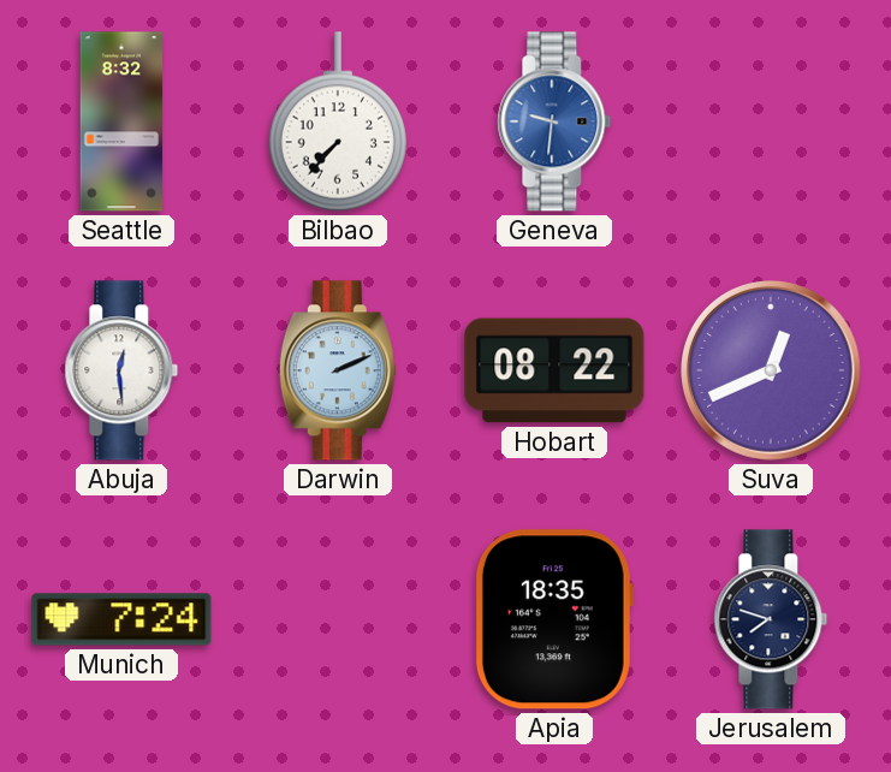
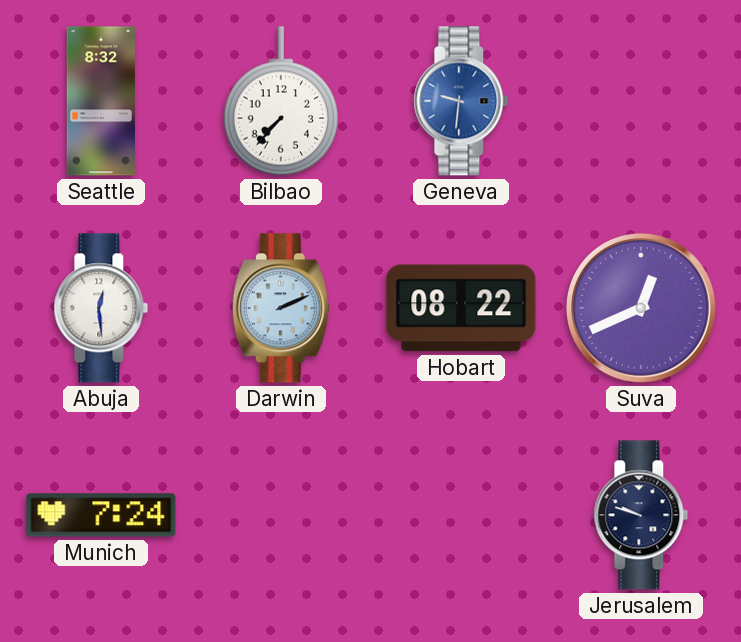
Apia: 18:35 -> none (554, 619)
Jerusalem: 7:48 -> 9:48 (641, 515)
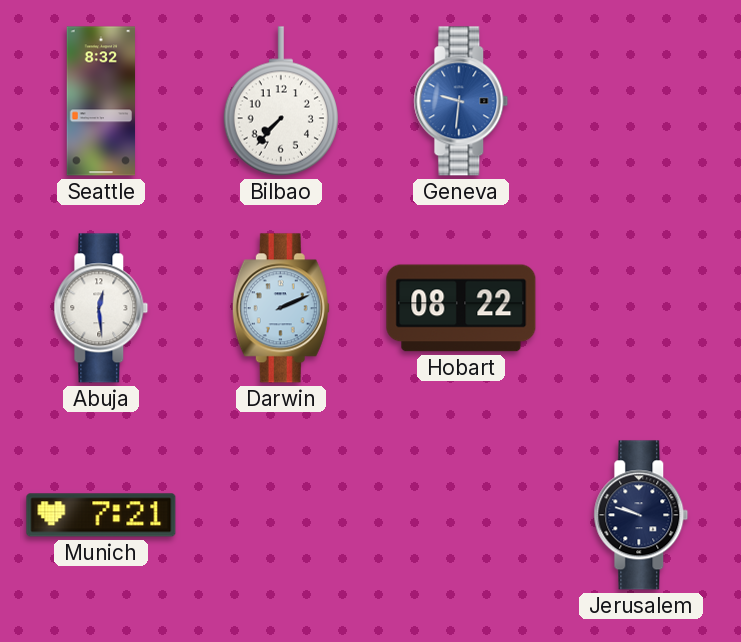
Suva: 12:41 -> none (642, 309)
Munich: 7:24 -> 7:21 (101, 515)
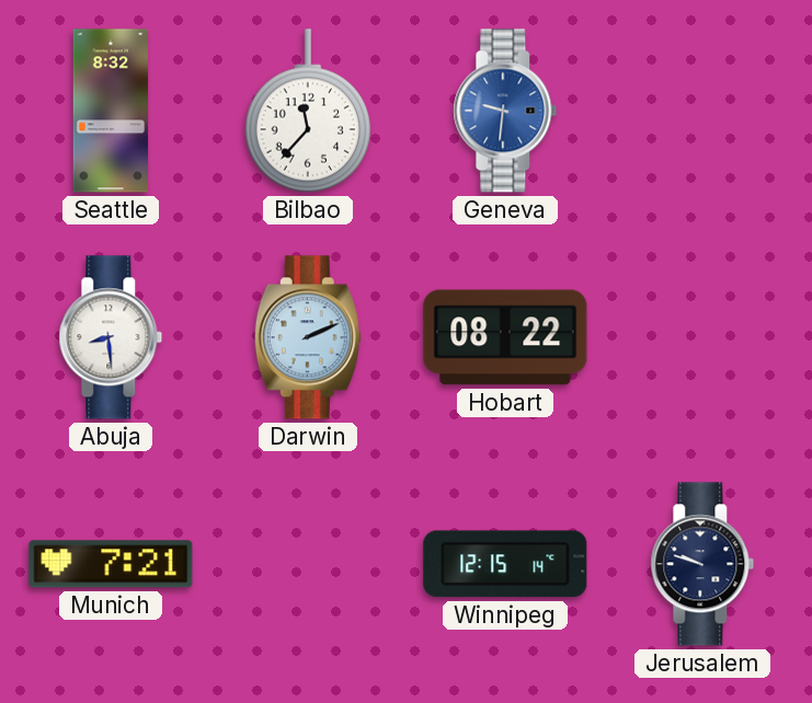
Bilbao: 7:37 -> 11:37 (308, 111)
Abuja: 12:29 -> 8:29 (111, 337)
Winnipeg: none -> 12:15 (505, 564)
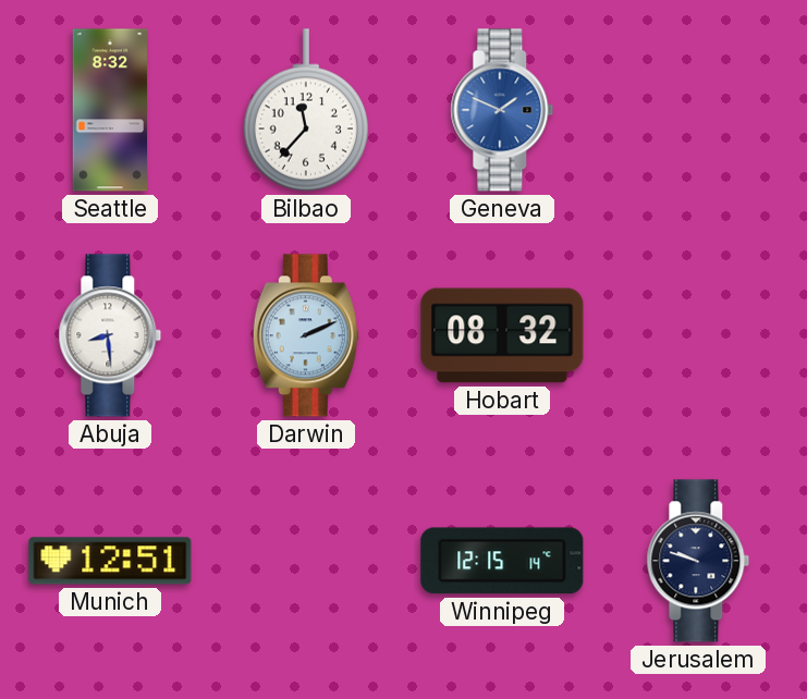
Geneva: 9:31 -> 1:49 (502, 110)
Hobart: 08:22 -> 08:32 (502, 335)
Munich: 7:21 -> 12:51 (110, 561)
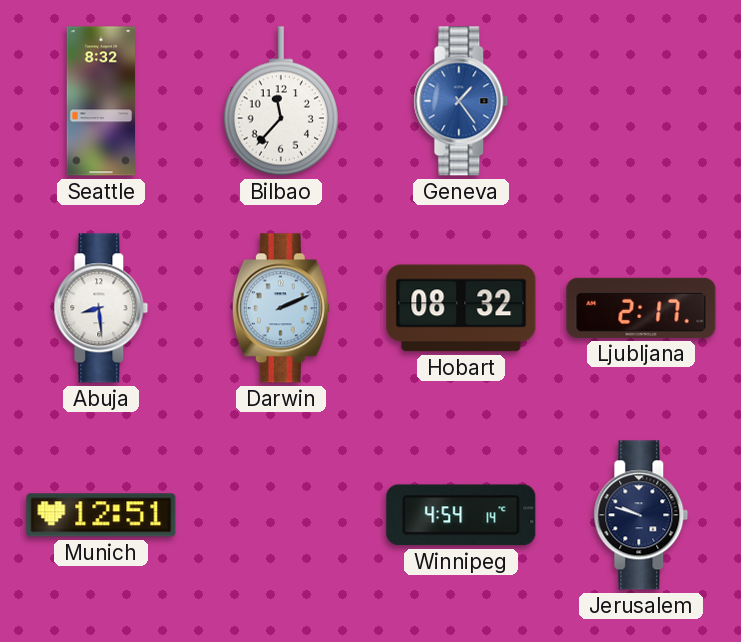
Geneva: 1:49 -> 1:24 (461, 101)
Ljubljana: none -> 2:17 (641, 308)
Winnipeg: 12:15 -> 4:54 (461, 515)
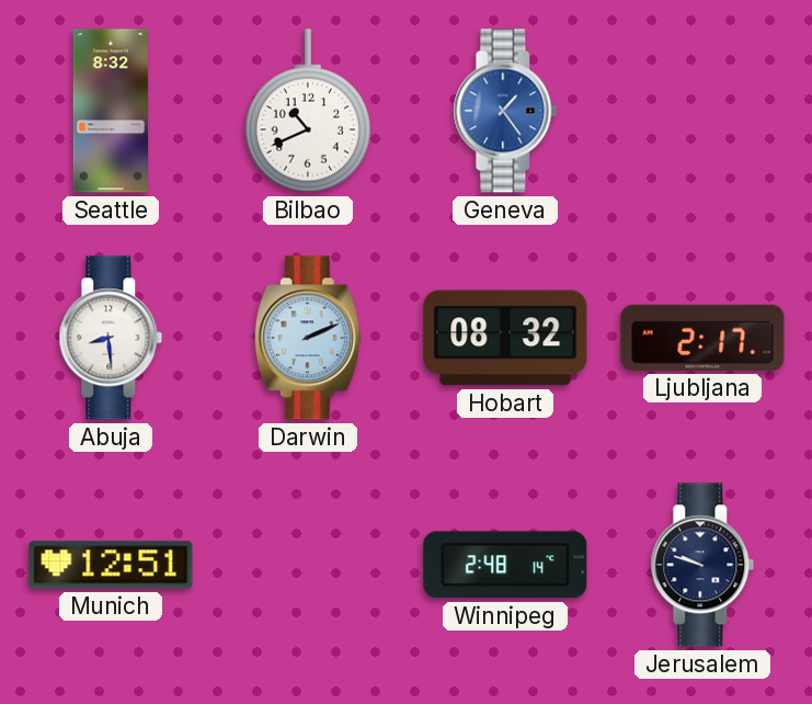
Bilbao: 11:37 -> 10:41 (308, 111)
Winnipeg: 4:54 -> 2:48 (505, 565)
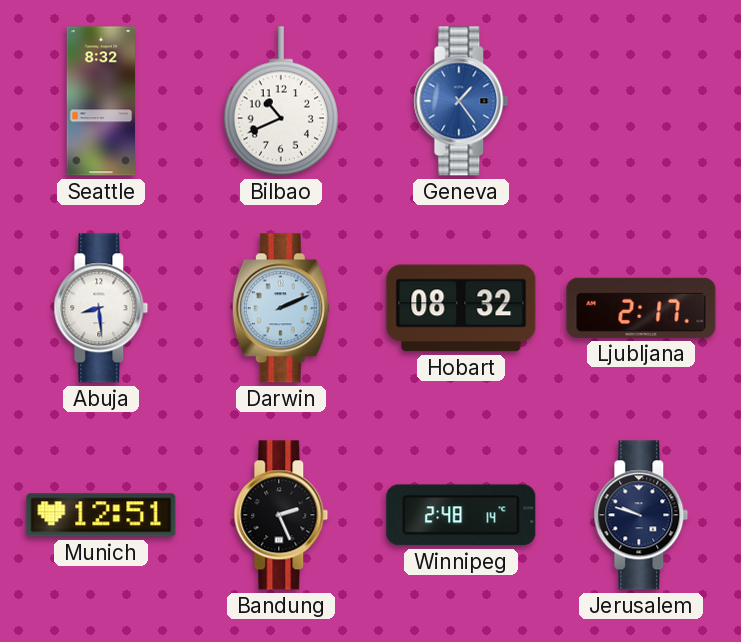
Bandung: none -> 2:26 (281, 515)
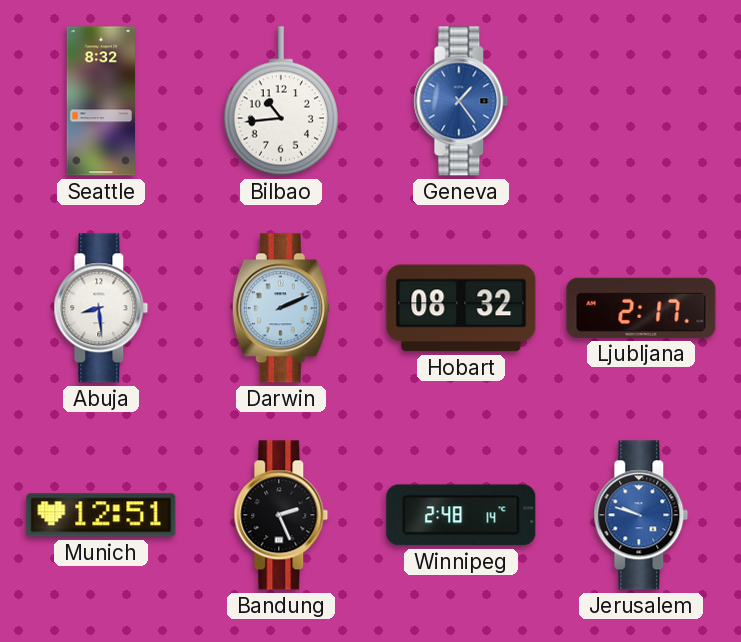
Bilbao: 10:41 -> 10:44 (281, 101)
Jerusalem dial: navy -> blue (641, 515)
